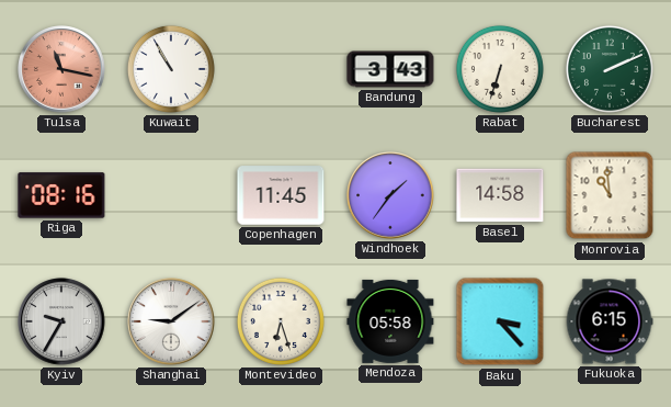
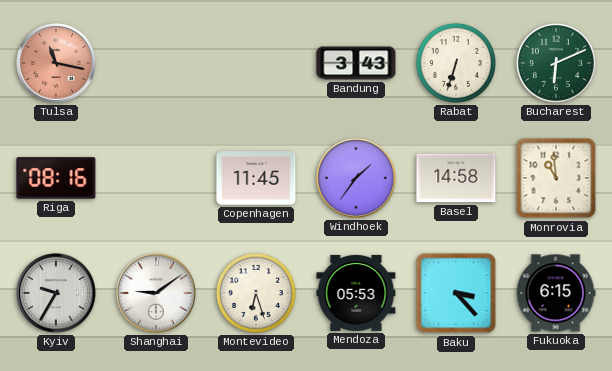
Kuwait: 10:55 -> none (171, 69)
Bucharest: 2:11 -> 6:11 (556, 63)
Mendoza: 05:58 -> 05:53 (356, 293)
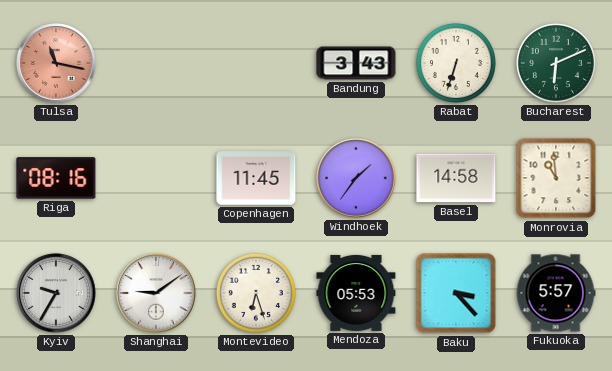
Fukuoka: 6:15 -> 5:57 (556, 293)
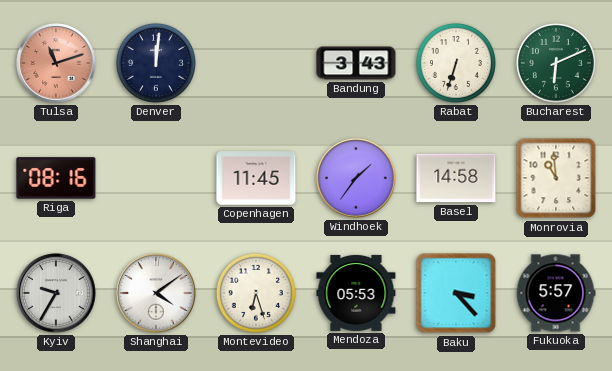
Tulsa: 11:17 -> 11:12 (56, 63)
Denver: none -> 12:01 (156, 63)
Shanghai: 9:09 -> 4:09 (156, 293)
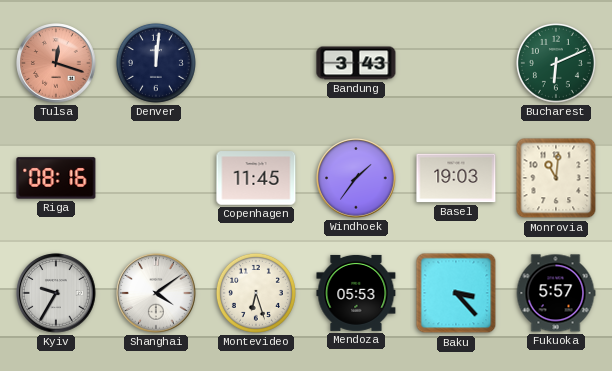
Tulsa: 11:12 -> 12:18 (56, 63)
Rabat: 6:33 -> none (456, 63)
Basel: 14:58 -> 19:03 (456, 178)
Monrovia: 10:59 -> 11:01 (556, 178)
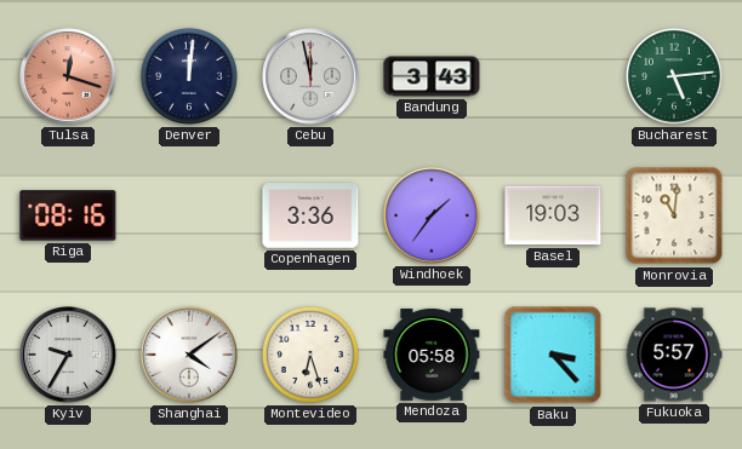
Cebu: none -> 11:58 (310, 76)
Bucharest: 6:11 -> 5:14 (674, 76)
Copenhagen: 11:45 -> 3:36 (310, 215)
Mendoza: 05:53 -> 05:58 (432, 355)
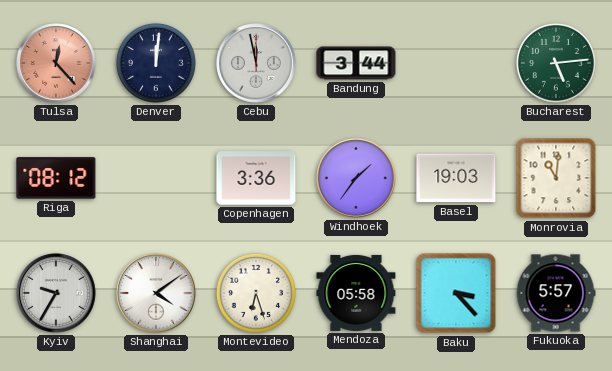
Tulsa: 12:18 -> 12:23 (56, 63)
Bandung: 3:43 -> 3:44 (356, 63)
Riga: 08:16 -> 08:12 (56, 178)
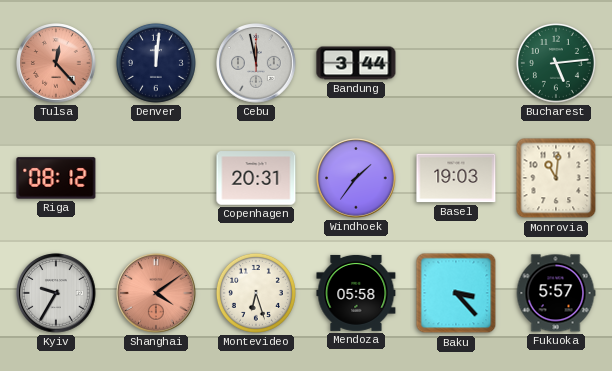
Copenhagen: 3:36 -> 20:31 (256, 178)
Shanghai dial: white -> salmon (156, 293)
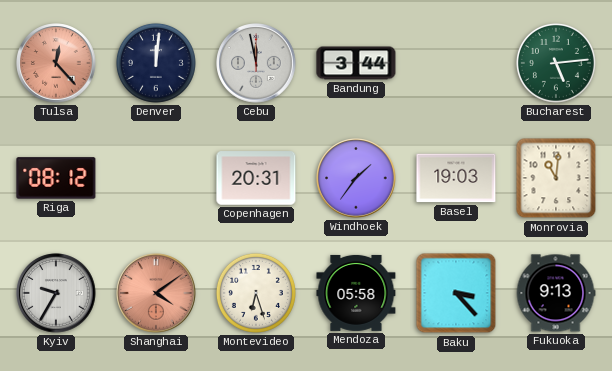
Fukuoka: 5:57 -> 9:13 (556, 293)
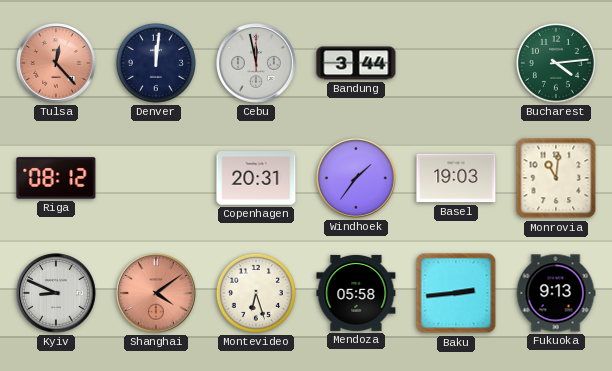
Bucharest: 5:14 -> 4:14 (556, 63)
Kyiv: 9:35 -> 8:49 (56, 293)
Baku: 3:23 -> 2:44 (456, 293)
